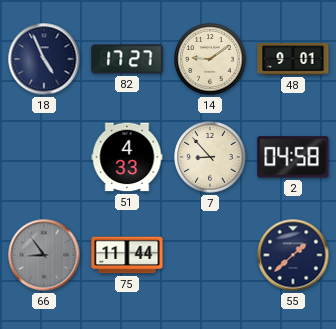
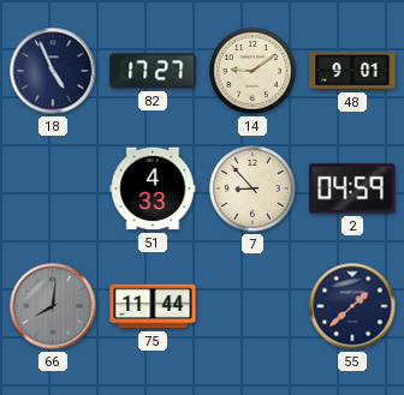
2: 04:58 -> 04:59 (352, 188)
66: 8:54 -> 8:01 (53, 306)
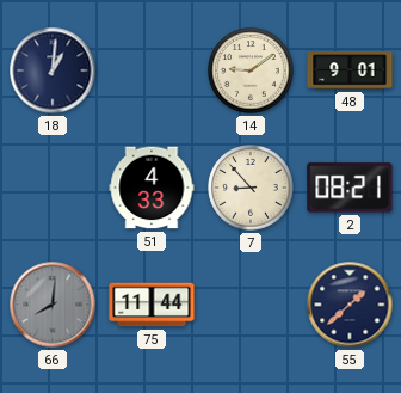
18: 4:56 -> 1:01 (53, 70)
82: 17:27 -> none (153, 71)
2: 04:59 -> 08:21 (350, 188)
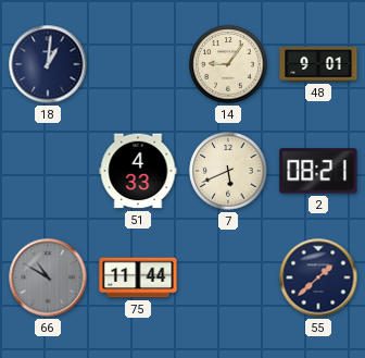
14: 9:09 -> 9:06 (228, 64)
7: 8:53 -> 5:41 (228, 171)
66: 8:01 -> 10:50 (48, 277)
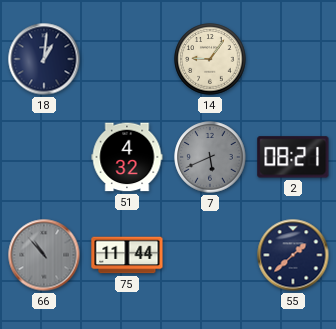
48: 9:01 -> none (318, 64)
51: 4:33 -> 4:32 (127, 157)
7 dial: cream -> grey (210, 157)
66: 10:50 -> 10:53 (44, 255)
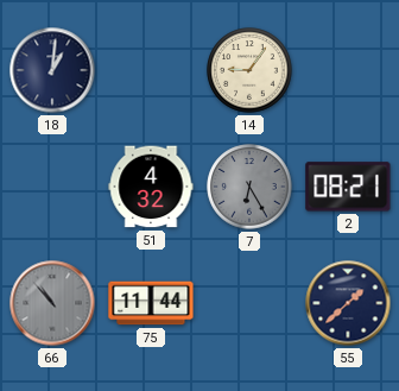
7: 5:41 -> 6:25 (249, 187)
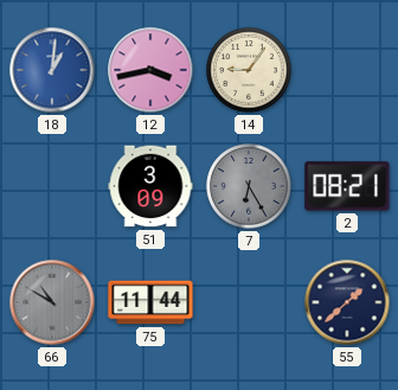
18 dial: navy -> blue (52, 70)
12: none -> 3:43 (150, 70)
51: 4:32 -> 3:09 (150, 186)
66: 10:53 -> 10:50 (52, 302)
